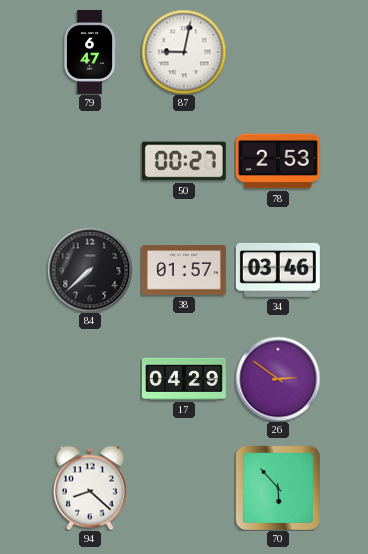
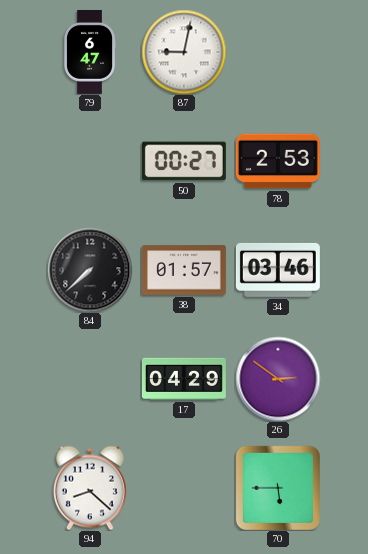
70: 5:53 -> 5:45 (278, 488)
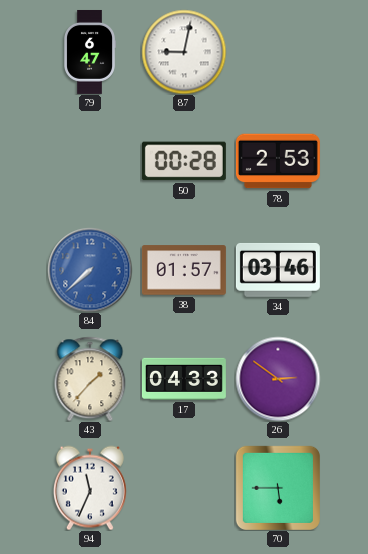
50: 00:27 -> 00:28 (184, 161)
84 dial: black -> blue (90, 270)
43: none -> 1:37 (90, 379)
17: 04:29 -> 04:33 (184, 379)
94: 8:22 -> 11:34 (90, 488)
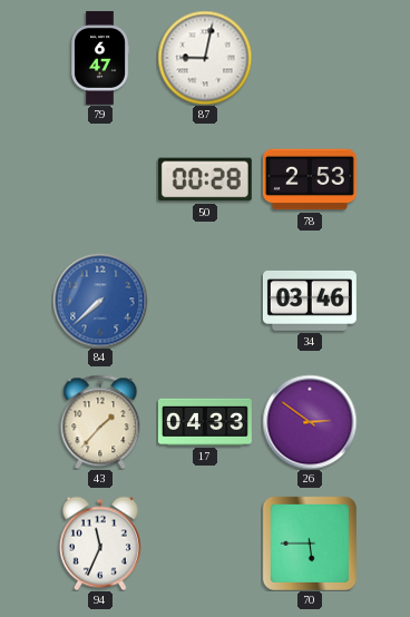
38: 01:57 -> none (184, 270)
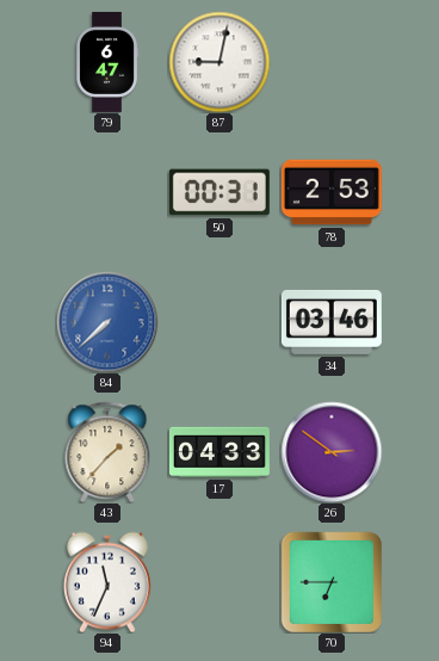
50: 00:28 -> 00:31 (219, 192)
70: 5:45 -> 6:45 (332, 582)
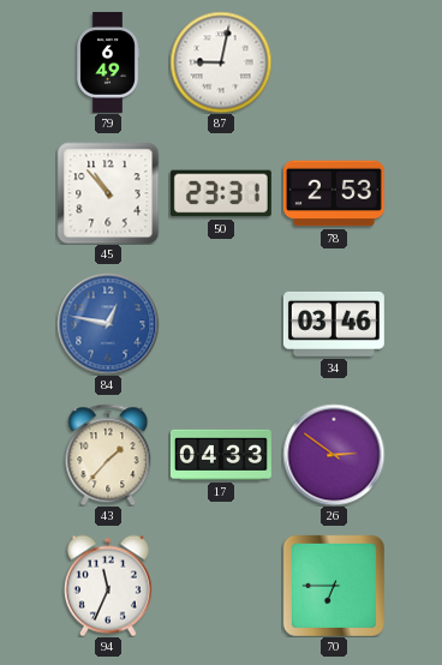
79: 6:47 -> 6:49 (108, 62)
45: none -> 10:53 (108, 193)
50: 00:31 -> 23:31 (221, 193)
84: 7:38 -> 12:47 (108, 324)
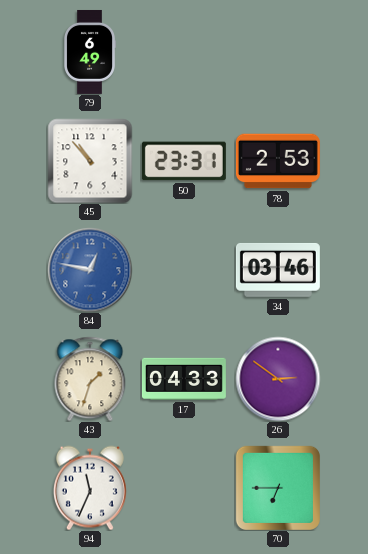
87: 9:02 -> none (221, 62)
43: 1:37 -> 1:33 (90, 379)
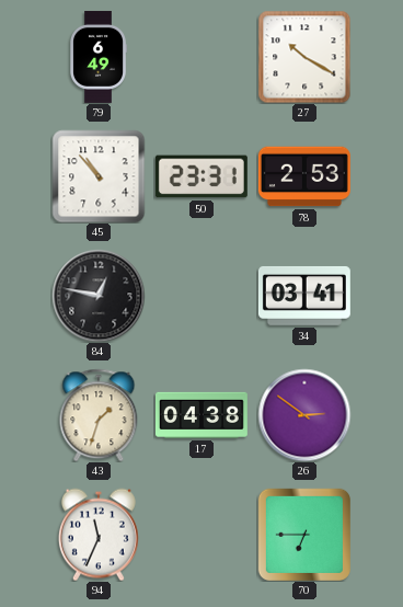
27: none -> 10:20 (304, 57)
84 dial: blue -> black (99, 296)
34: 03:46 -> 03:41 (304, 296)
17: 04:33 -> 04:38 (201, 415)
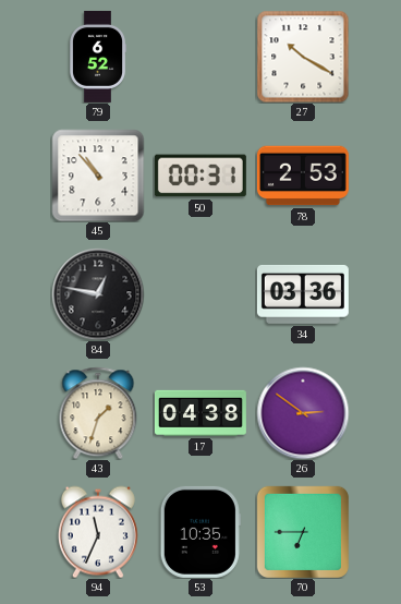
79: 6:49 -> 6:52 (98, 57)
50: 23:31 -> 00:31 (200, 176)
34: 03:41 -> 03:36 (303, 294)
53: none -> 10:35 (200, 532)
